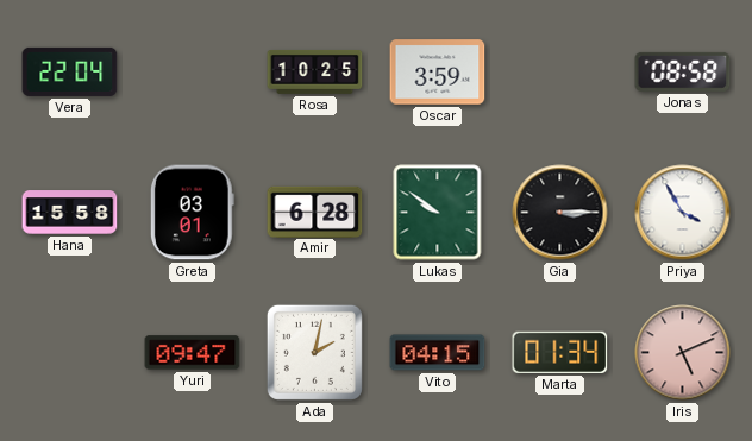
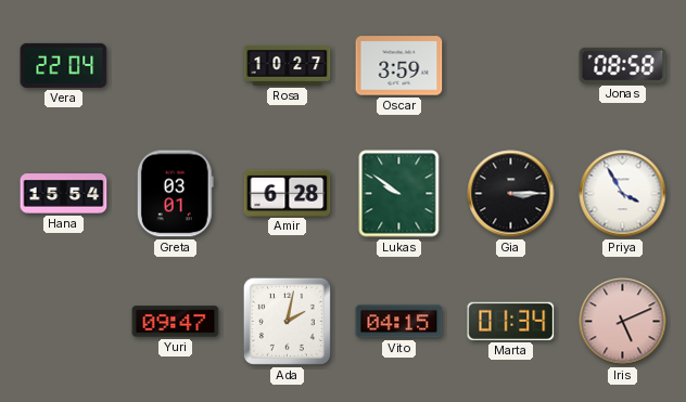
Rosa: 10:25 -> 10:27 (288, 65)
Hana: 15:58 -> 15:54 (64, 194)
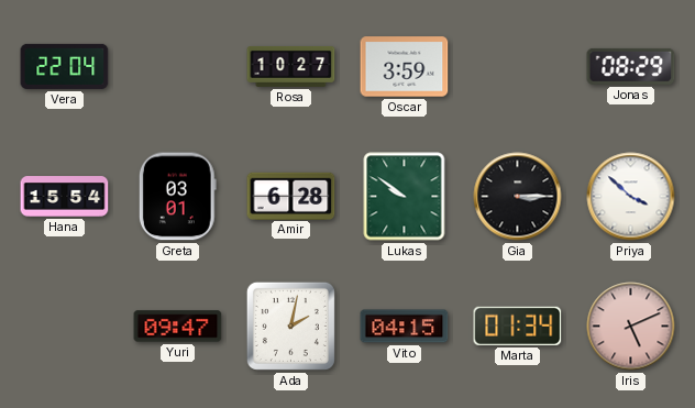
Jonas: 08:58 -> 08:29 (631, 66)
Priya: 3:55 -> 3:52 (631, 197)
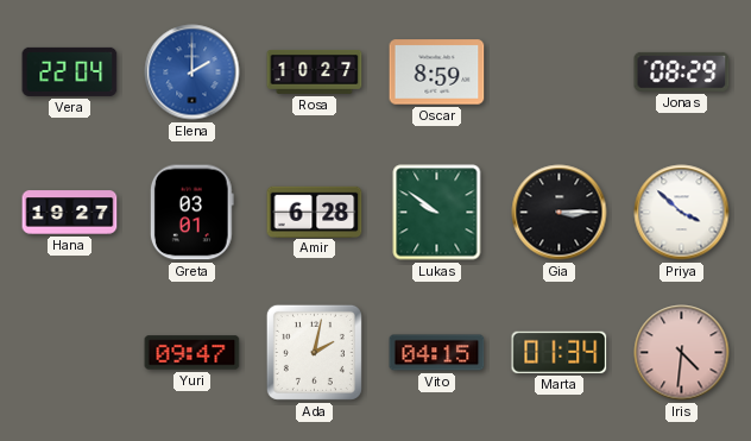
Elena: none -> 2:00 (193, 73)
Oscar: 3:59 -> 8:59 (437, 73)
Hana: 15:54 -> 19:27 (70, 213)
Iris: 5:11 -> 4:31 (682, 353)
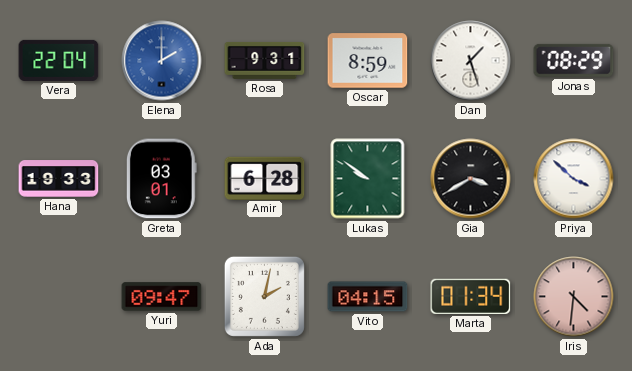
Rosa: 10:27 -> 9:31 (265, 60)
Dan: none -> 1:27 (471, 61)
Hana: 19:27 -> 19:33 (59, 179)
Gia: 3:15 -> 3:40 (471, 179)
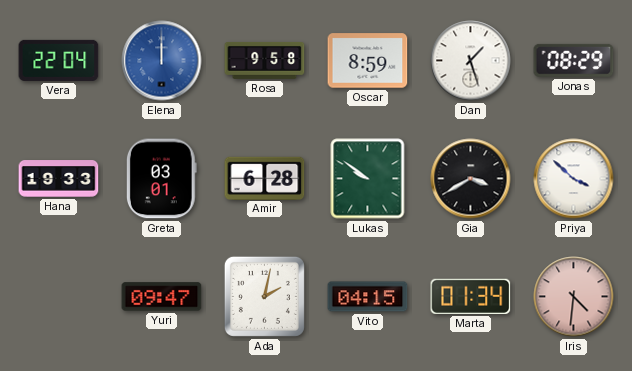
Elena: 2:00 -> 12:00 (162, 61)
Rosa: 9:31 -> 9:58 (265, 60)
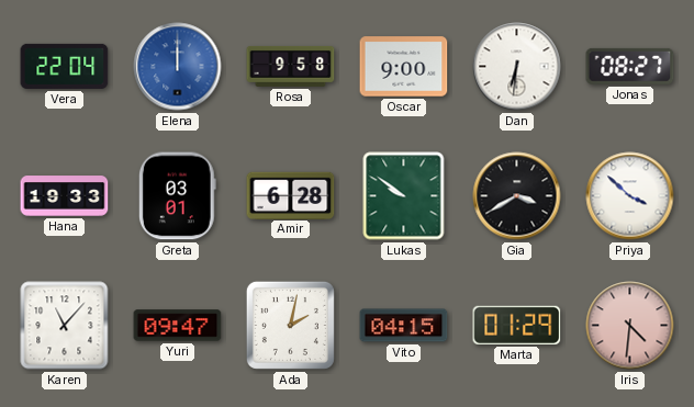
Oscar: 8:59 -> 9:00 (404, 67)
Dan: 1:27 -> 6:31 (517, 67)
Jonas: 08:29 -> 08:27 (630, 66)
Karen: none -> 11:07 (65, 326)
Marta: 01:34 -> 01:29 (517, 325)
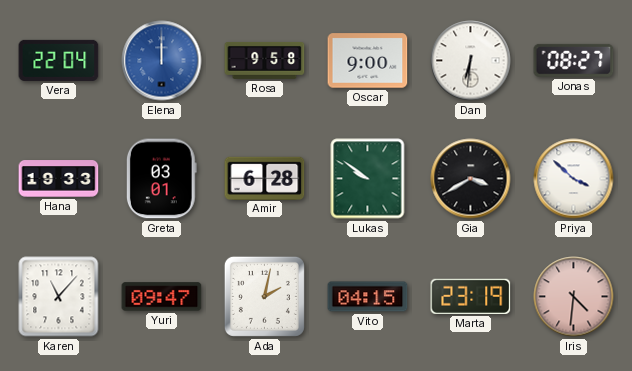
Marta: 01:29 -> 23:19 (471, 296)
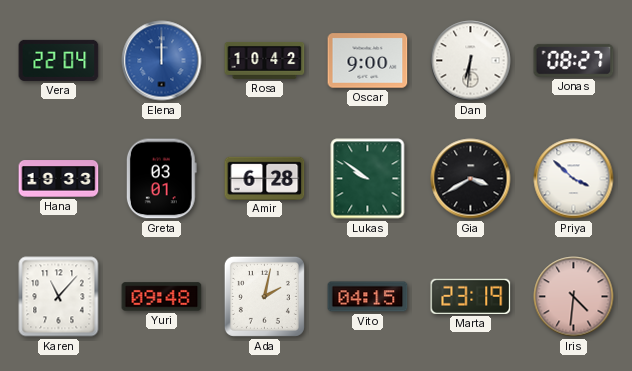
Rosa: 9:58 -> 10:42 (265, 60)
Yuri: 09:47 -> 09:48 (162, 297)
